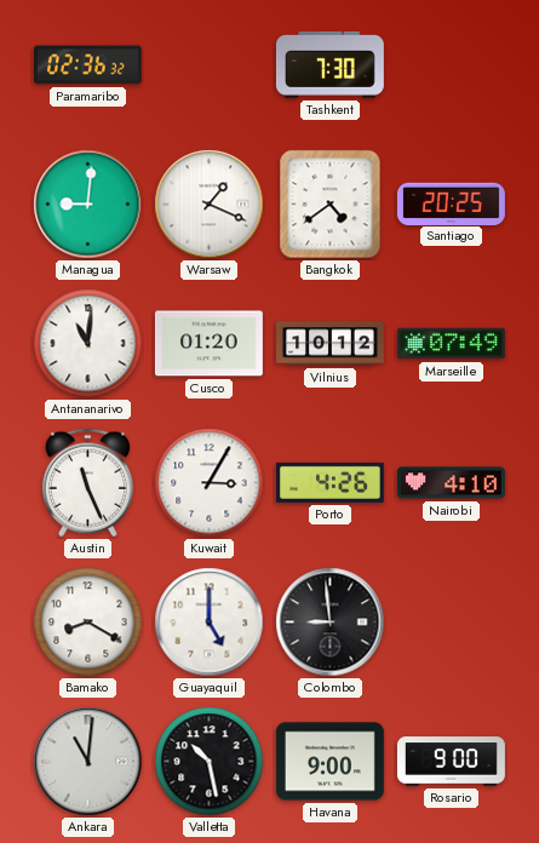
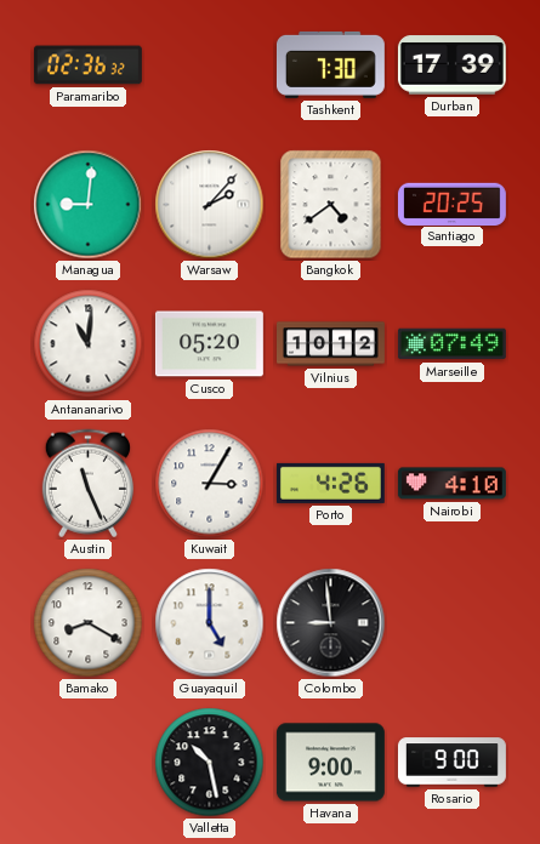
Durban: none -> 17:39 (451, 65)
Warsaw: 1:19 -> 2:07 (210, 205)
Cusco: 01:20 -> 05:20 (209, 344)
Ankara: 11:01 -> none (88, 762)
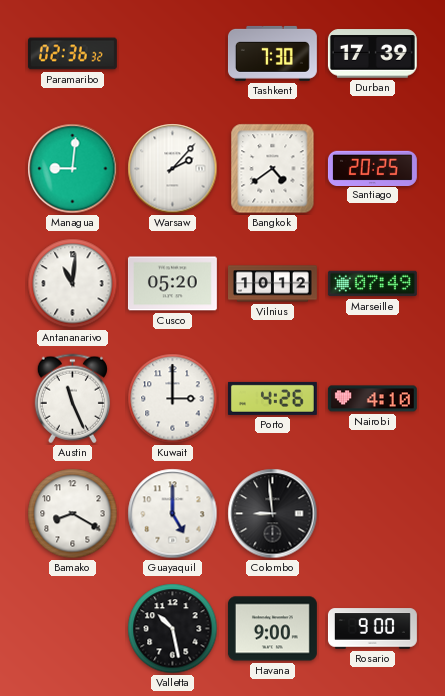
Kuwait: 3:05 -> 3:00 (173, 399)
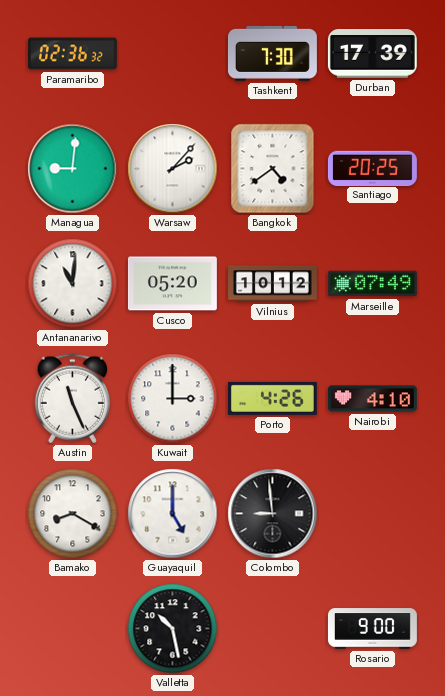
Havana: 9:00 -> none (272, 629)
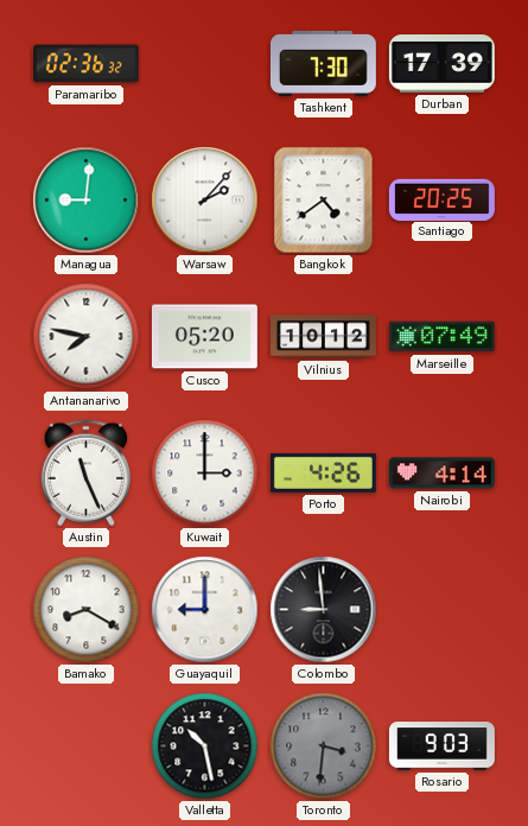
Antananarivo: 11:01 -> 7:47 (87, 337)
Nairobi: 4:10 -> 4:14 (441, 474)
Guayaquil: 5:00 -> 9:00 (205, 610)
Toronto: none -> 3:31 (324, 746)
Rosario: 9:00 -> 9:03 (441, 746)
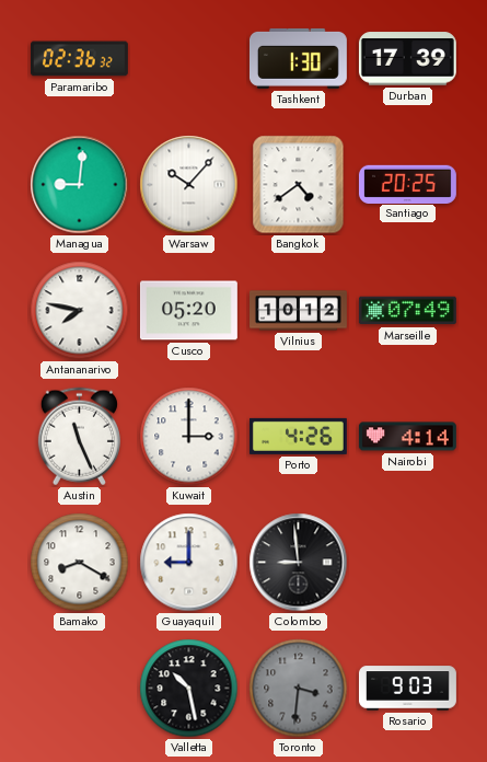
Tashkent: 7:30 -> 1:30 (298, 58)
Warsaw: 2:07 -> 10:07 (189, 185)
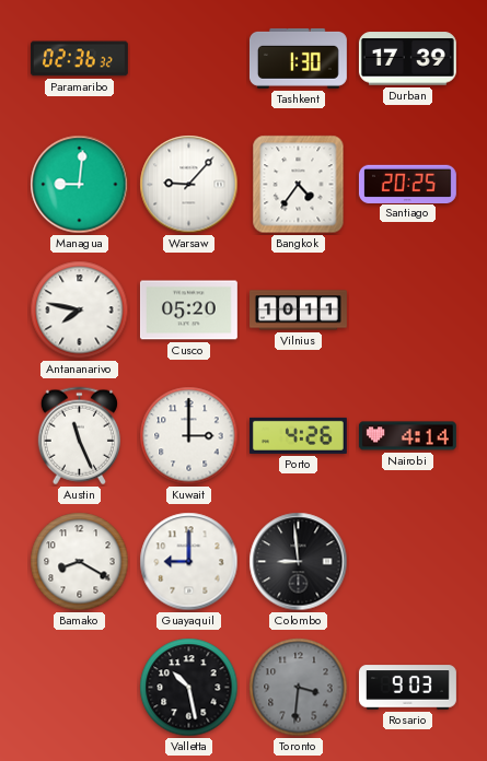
Warsaw: 10:07 -> 9:07 (189, 185)
Bangkok: 4:39 -> 4:36 (299, 185)
Vilnius: 10:12 -> 10:11 (299, 311)
Marseille: 07:49 -> none (407, 311)
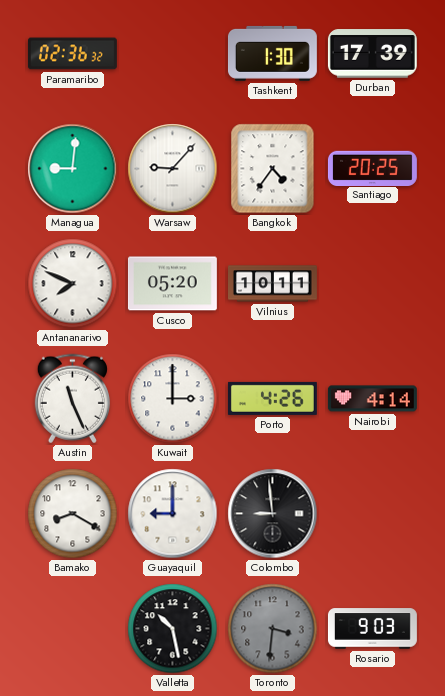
Antananarivo: 7:47 -> 7:49 (73, 284)
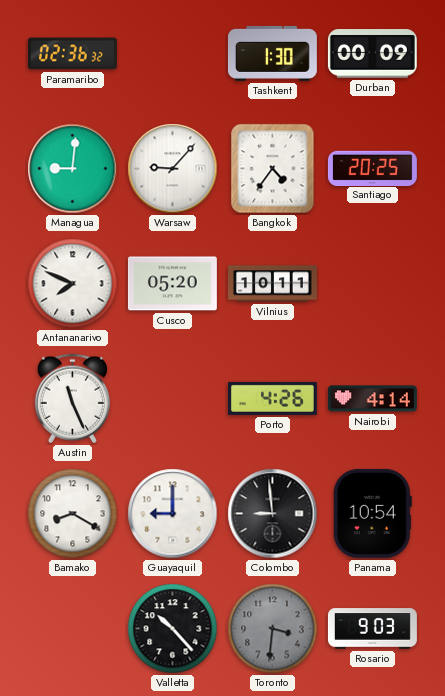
Durban: 17:39 -> 00:09 (372, 54)
Kuwait: 3:00 -> none (173, 399)
Panama: none -> 10:54 (372, 513)
Valletta: 10:28 -> 10:23 (173, 629)
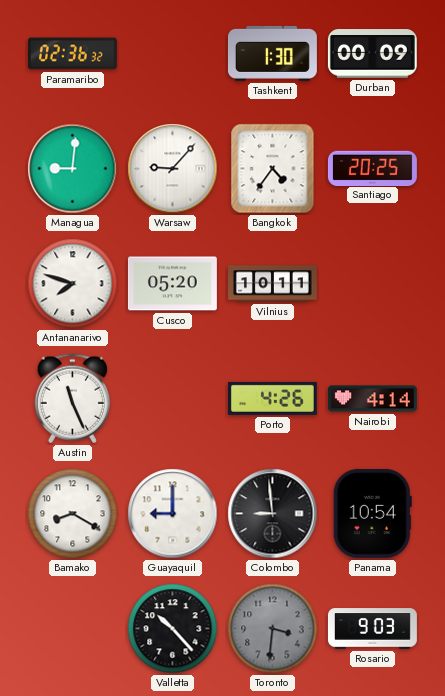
Antananarivo: 7:49 -> 7:48 (73, 284)
